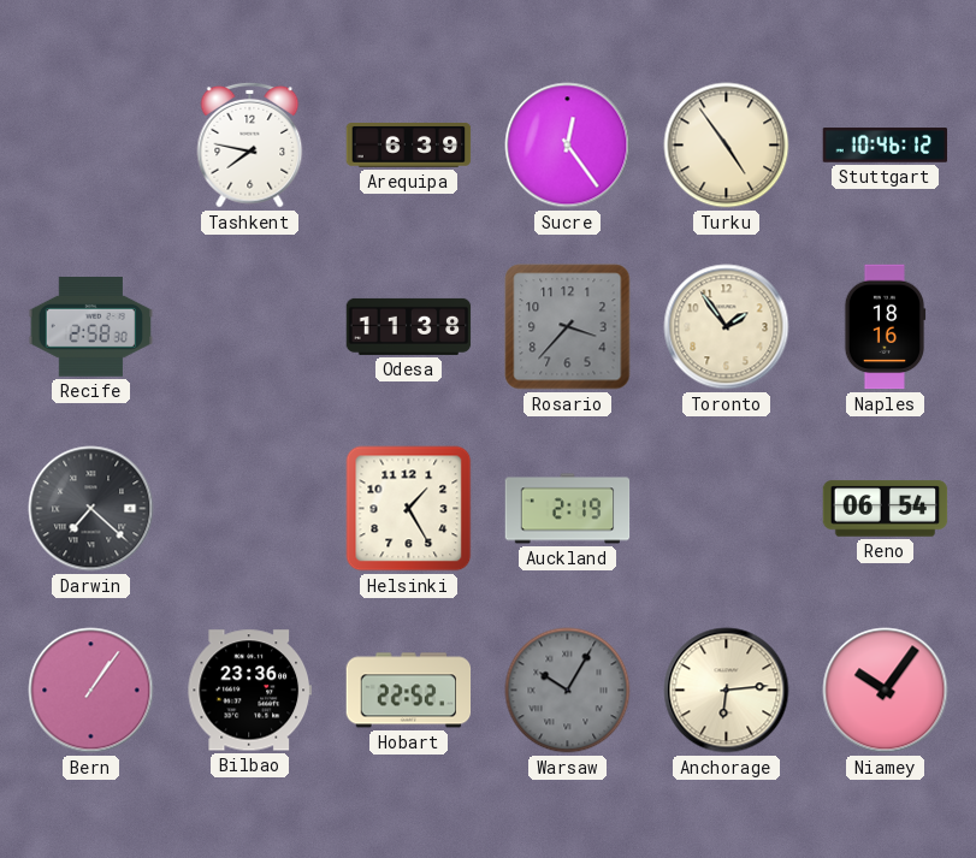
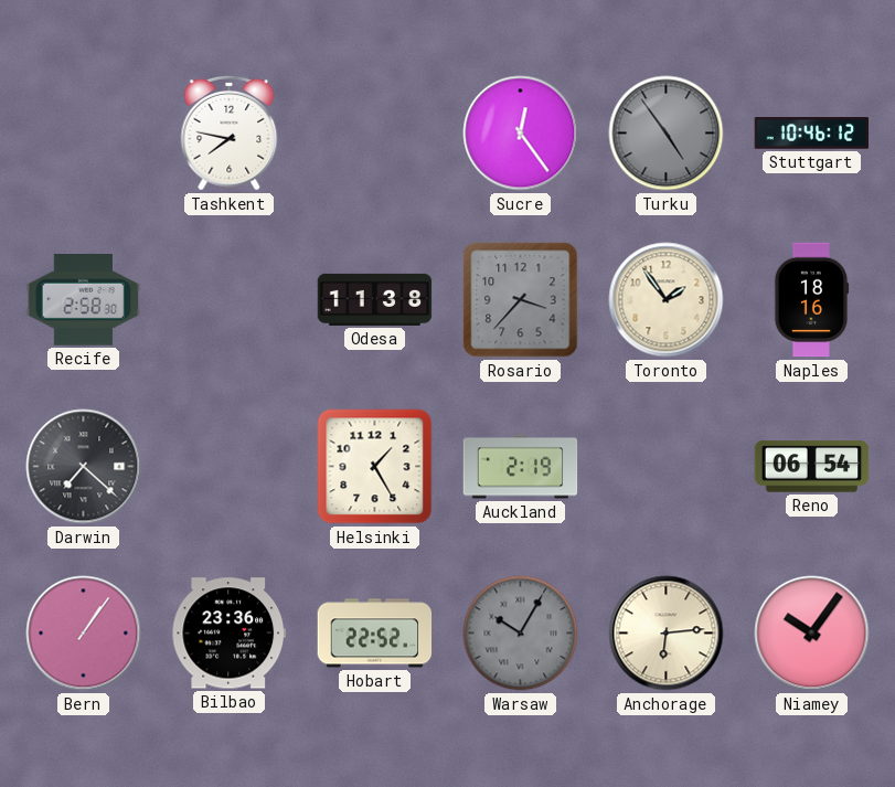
Arequipa: 6:39 -> none (409, 146)
Turku dial: cream -> grey (667, 134)
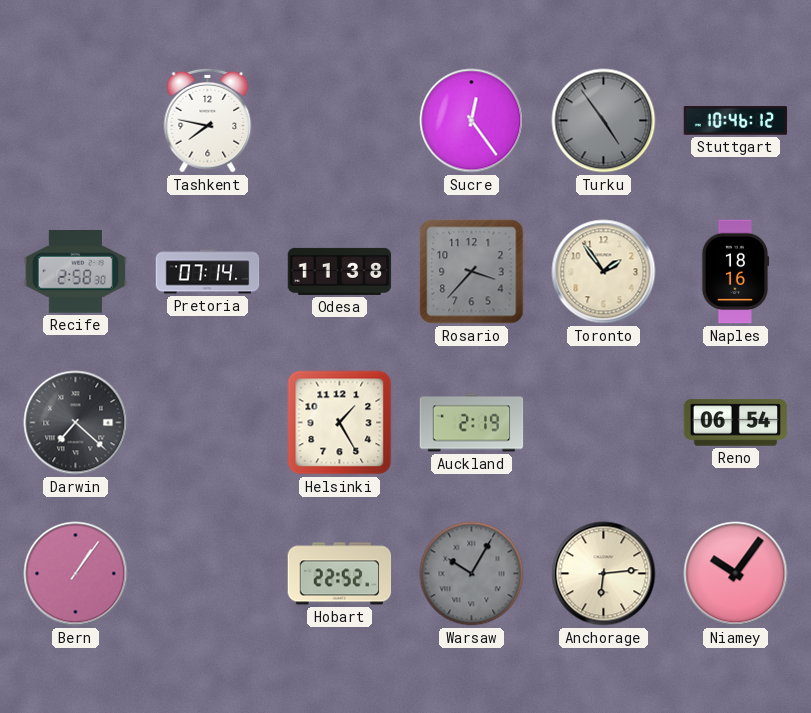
Pretoria: none -> 07:14 (208, 272)
Bilbao: 23:36 -> none (230, 634)
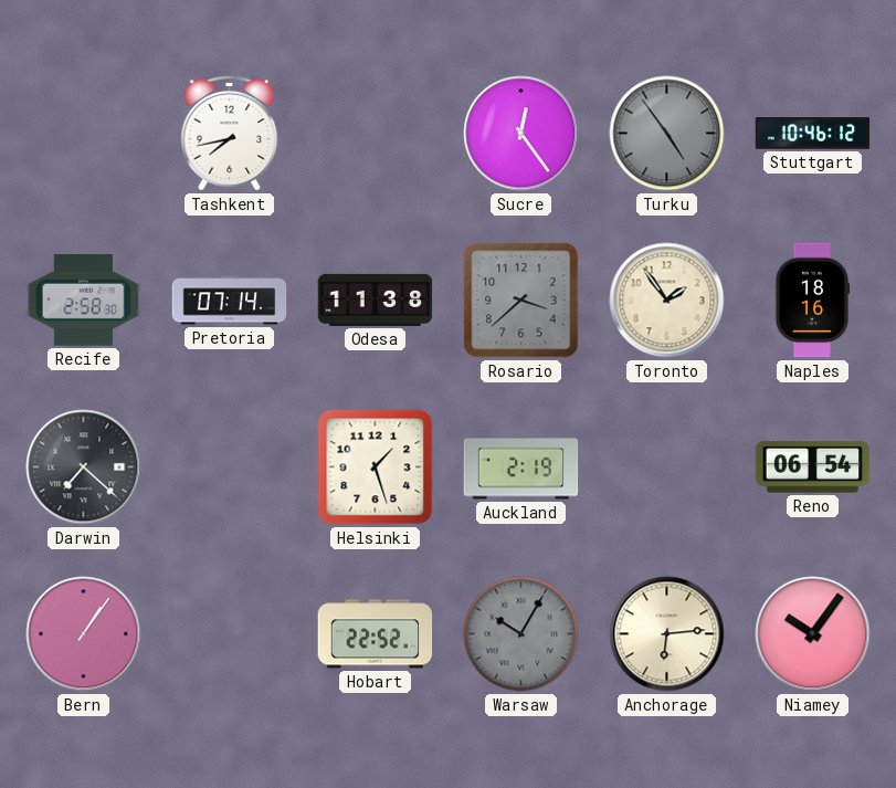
Tashkent: 7:47 -> 7:43 (230, 133)
Rosario: 3:37 -> 3:38 (521, 301)
Helsinki: 1:25 -> 1:27 (376, 467)
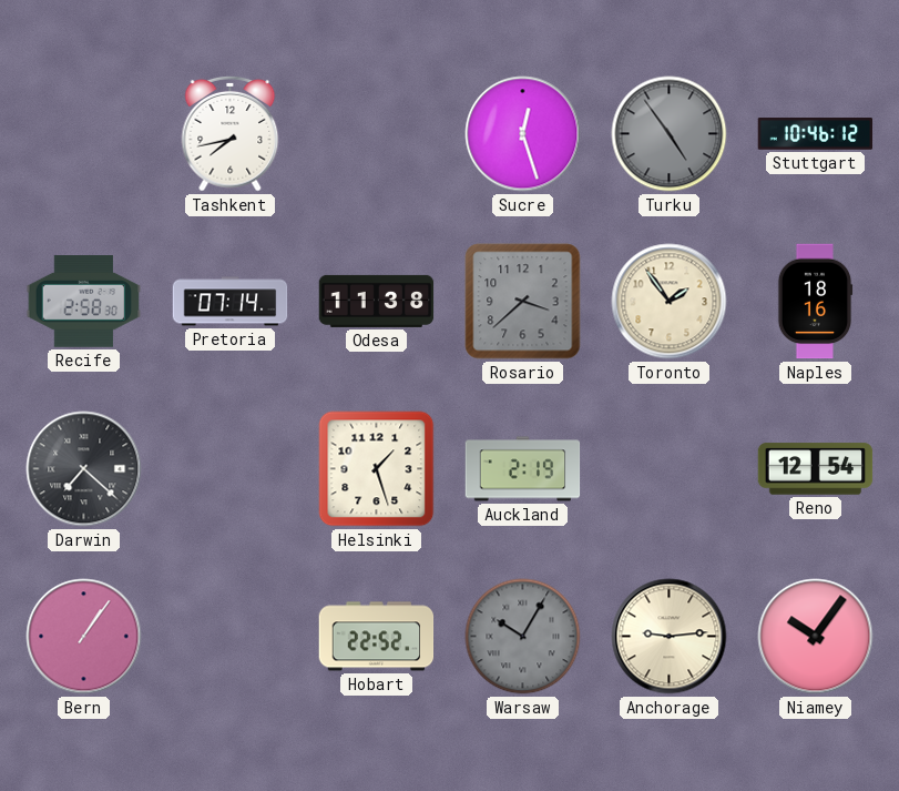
Sucre: 12:24 -> 12:27 (523, 134)
Reno: 06:54 -> 12:54 (816, 469)
Anchorage: 6:14 -> 9:14 (670, 637)
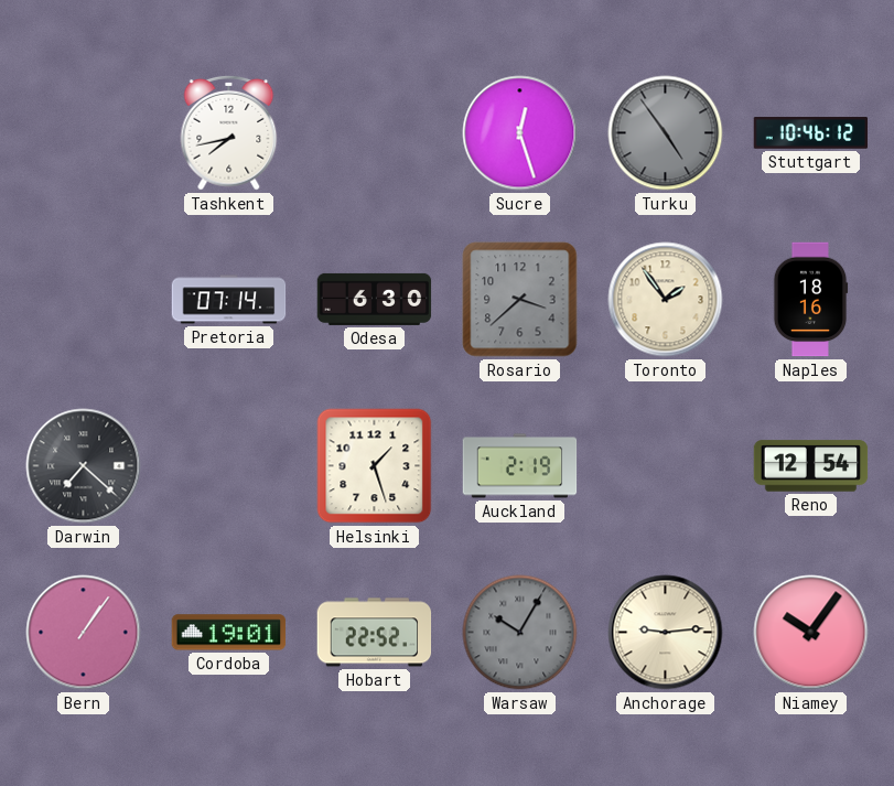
Recife: 2:58 -> none (84, 302)
Odesa: 11:38 -> 6:30 (375, 299)
Cordoba: none -> 19:01 (229, 633)
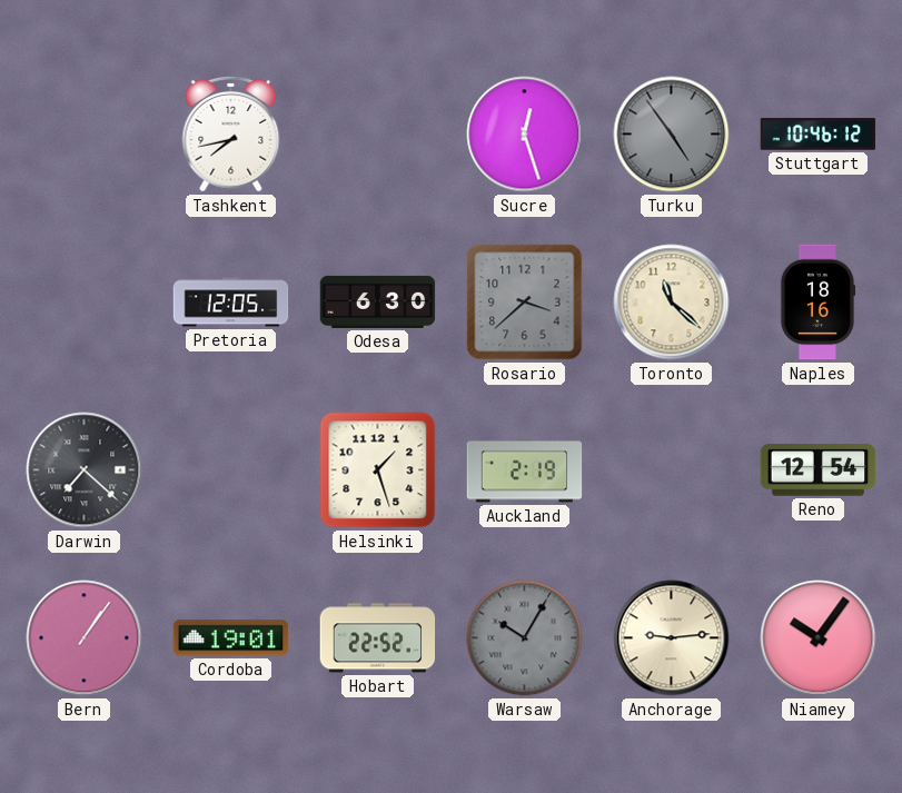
Pretoria: 07:14 -> 12:05 (231, 303)
Toronto: 1:54 -> 11:22 (672, 303)
